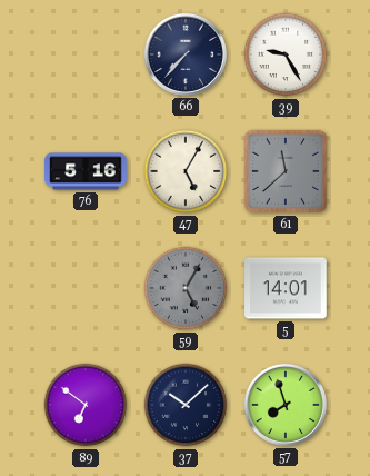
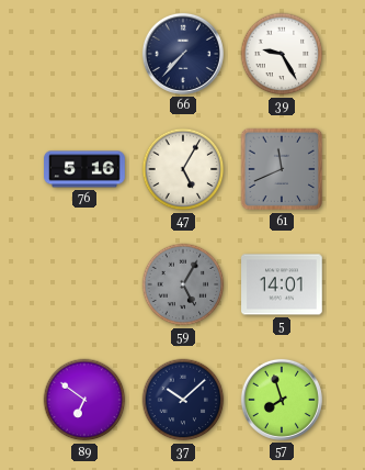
61: 11:38 -> 11:41 (282, 169)
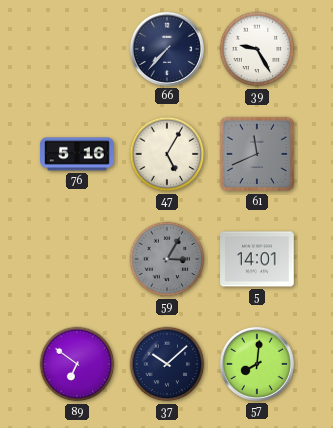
59: 5:05 -> 3:05 (167, 259)
57: 7:57 -> 8:01 (257, 364)
